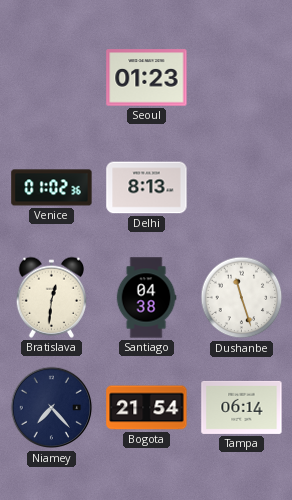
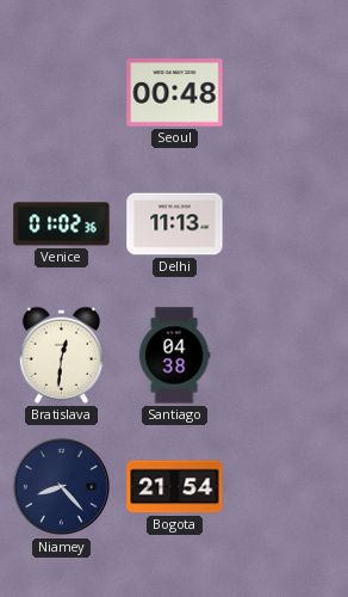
Seoul: 01:23 -> 00:48 (175, 93)
Delhi: 8:13 -> 11:13 (175, 224)
Dushanbe: 11:27 -> none (242, 298)
Niamey: 7:23 -> 8:23 (62, 487)
Tampa: 06:14 -> none (242, 407)
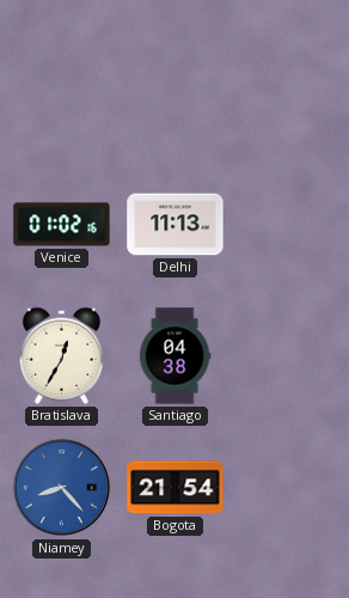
Seoul: 00:48 -> none (175, 93)
Venice: 01:02:36 -> 01:02:16 (62, 225)
Bratislava: 12:31 -> 12:35 (61, 355)
Niamey dial: navy -> blue (62, 488)
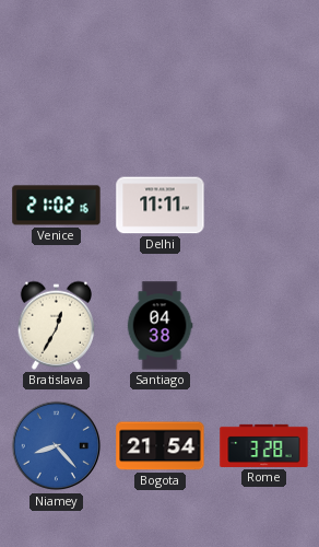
Venice: 01:02 -> 21:02 (57, 206)
Delhi: 11:13 -> 11:11 (161, 206)
Rome: none -> 3:28 (264, 445)
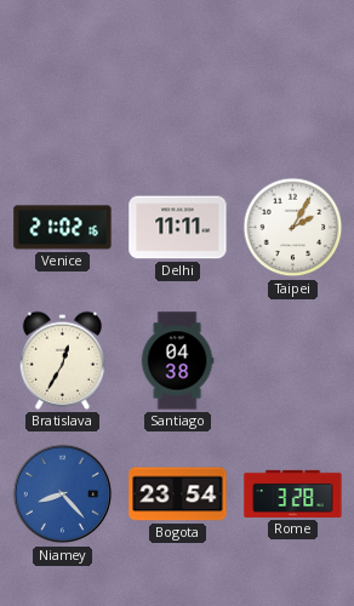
Taipei: none -> 2:05 (293, 228)
Bogota: 21:54 -> 23:54 (178, 494)
